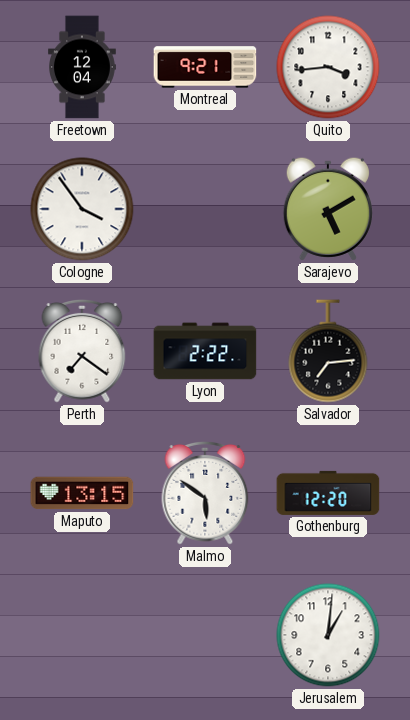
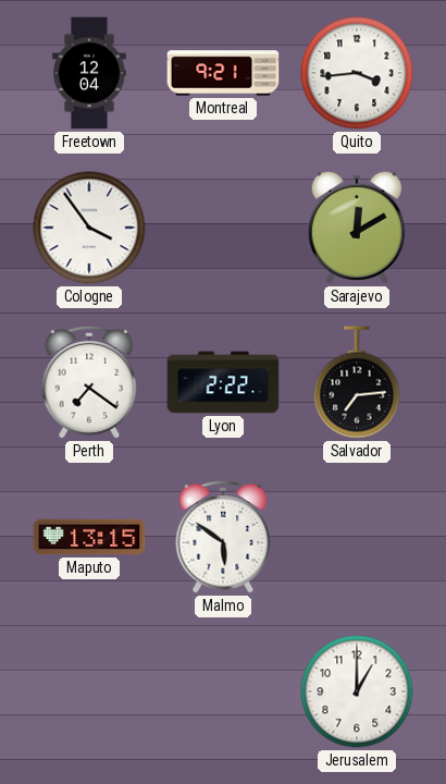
Sarajevo: 5:10 -> 12:10 (357, 228)
Gothenburg: 12:20 -> none (328, 493)
Jerusalem: 1:01 -> 1:00 (357, 691)
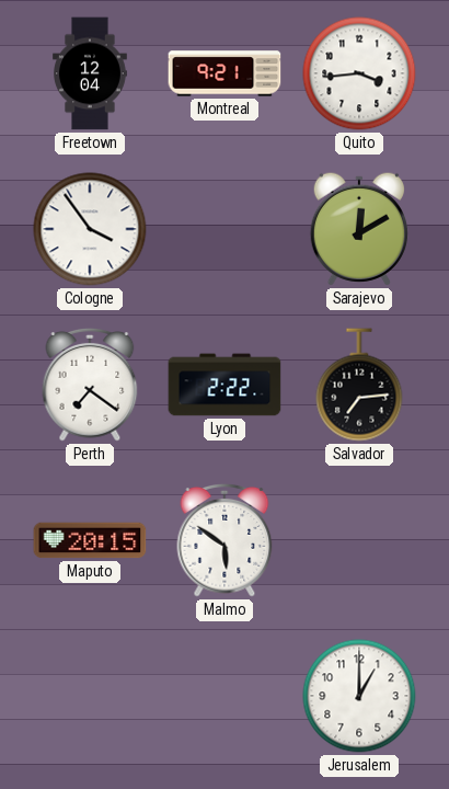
Maputo: 13:15 -> 20:15 (90, 540)
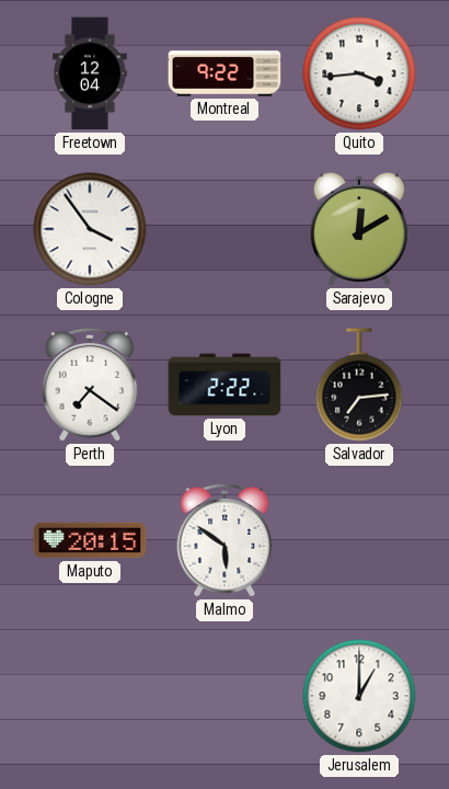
Montreal: 9:21 -> 9:22 (225, 73)
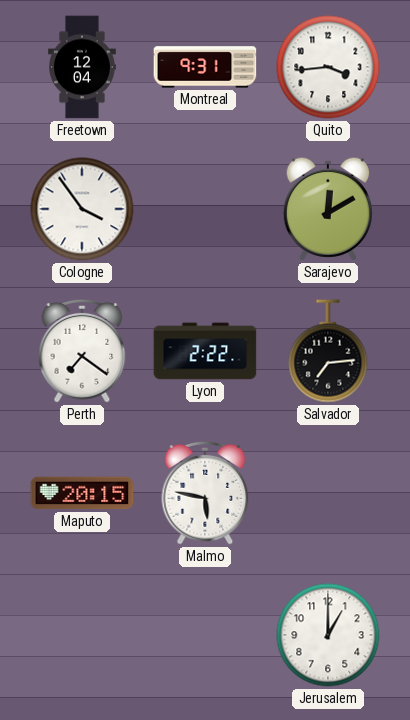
Montreal: 9:22 -> 9:31 (205, 67)
Malmo: 5:51 -> 5:47 (205, 493)
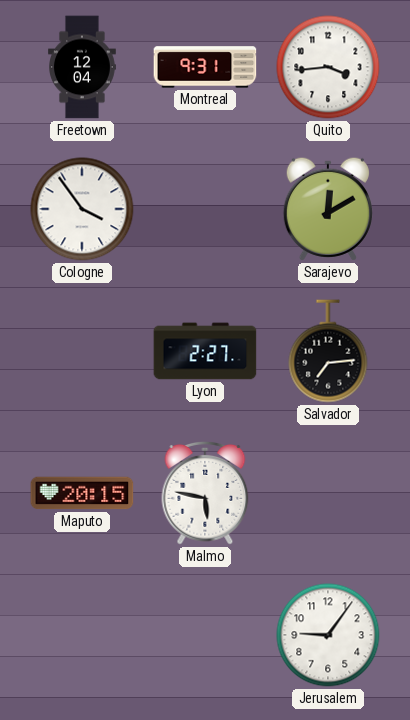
Perth: 7:21 -> none (82, 351)
Lyon: 2:22 -> 2:27 (205, 351)
Jerusalem: 1:00 -> 9:06 (328, 635)
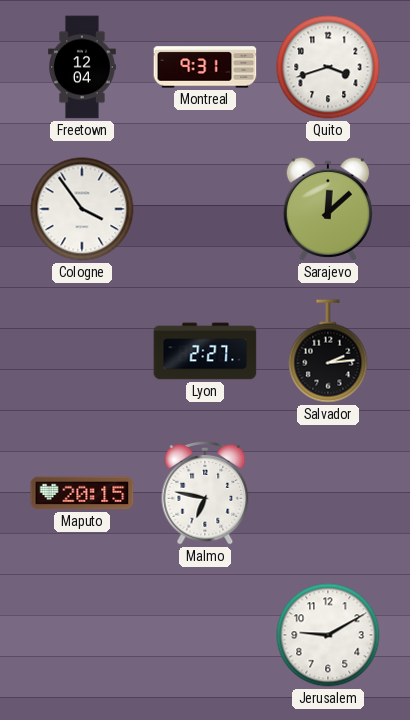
Quito: 3:44 -> 3:42 (328, 67)
Sarajevo: 12:10 -> 12:08 (328, 209)
Salvador: 7:14 -> 2:14 (328, 351)
Malmo: 5:47 -> 6:47 (205, 493)
Jerusalem: 9:06 -> 9:10 (328, 635)
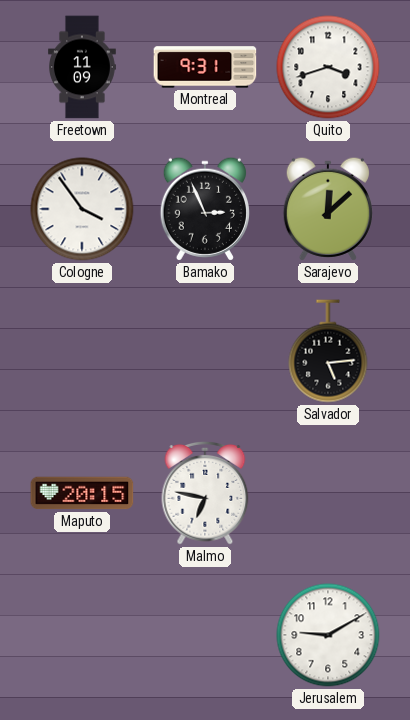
Freetown: 12:04 -> 11:09 (83, 67)
Bamako: none -> 2:56 (205, 209)
Lyon: 2:27 -> none (205, 351)
Salvador: 2:14 -> 5:14 (328, 351)
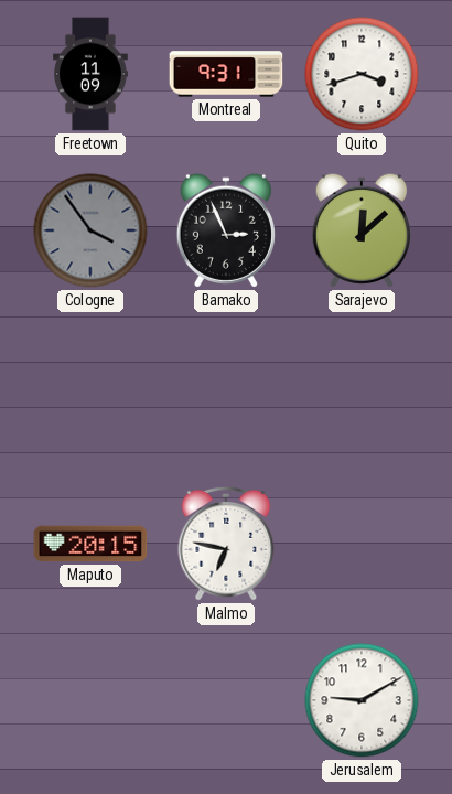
Cologne dial: white -> grey (90, 230)
Salvador: 5:14 -> none (328, 351)
